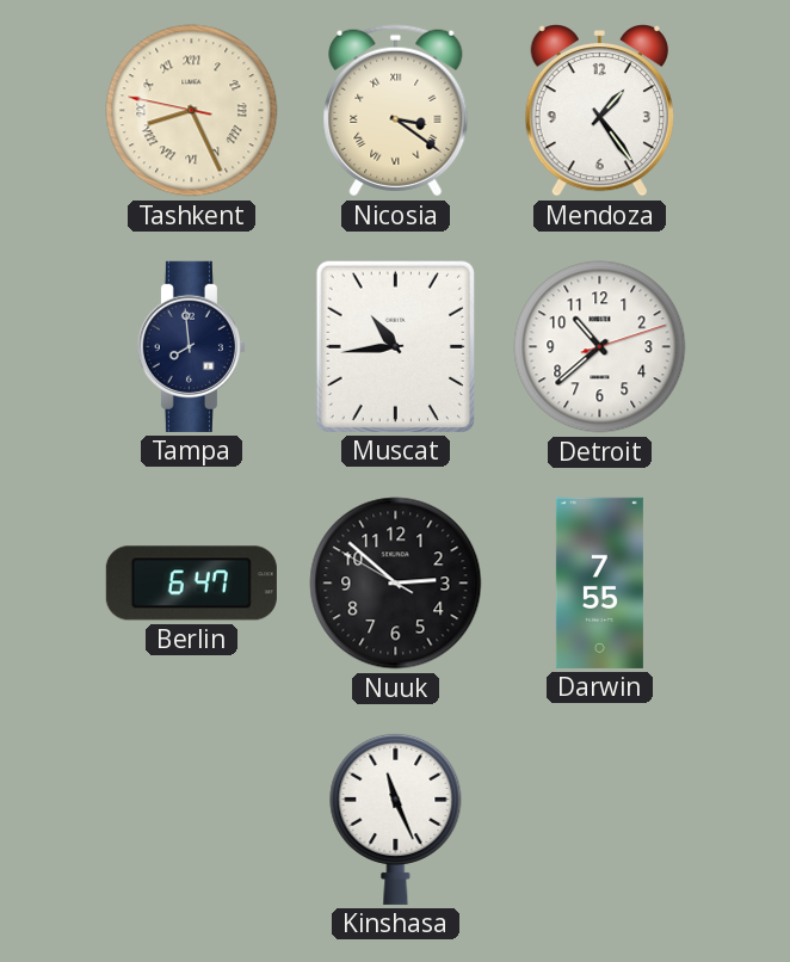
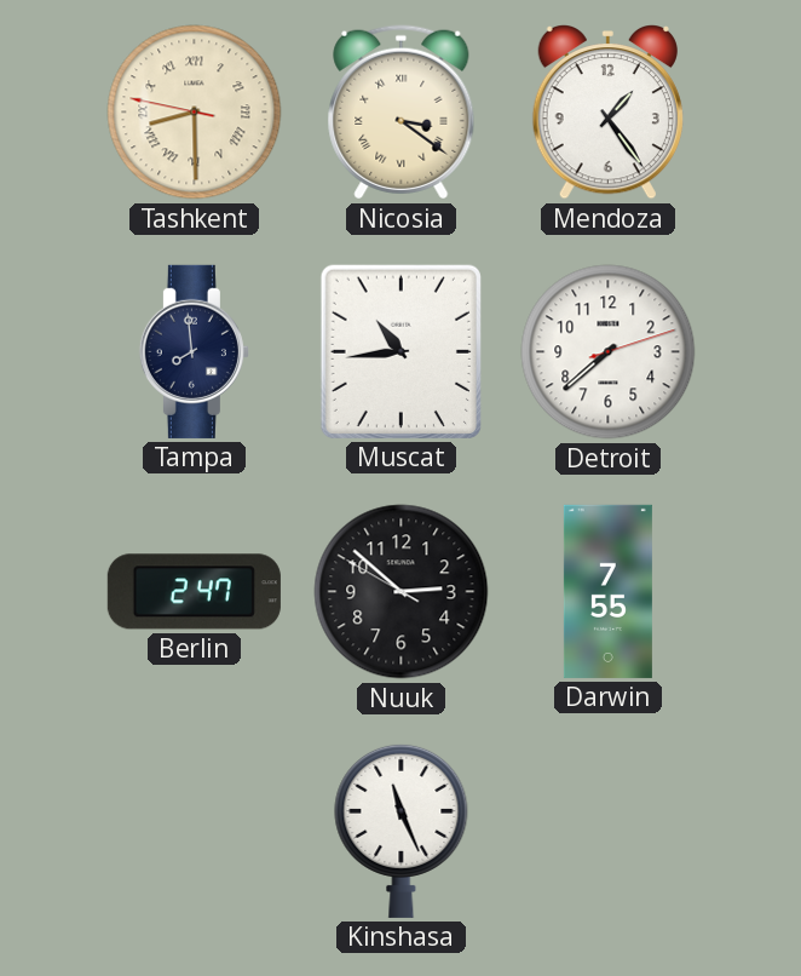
Tashkent: 8:25 -> 8:29 (195, 113)
Detroit: 10:38 -> 7:38 (609, 352)
Berlin: 6:47 -> 2:47 (194, 592)
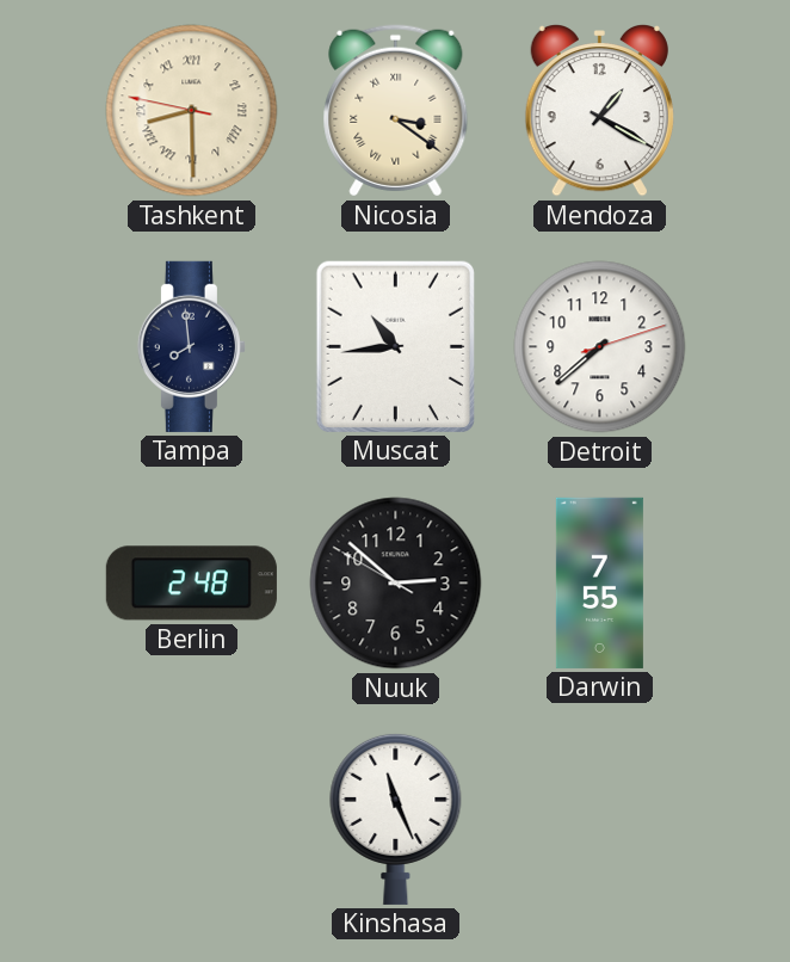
Mendoza: 1:24 -> 1:20 (599, 111)
Berlin: 2:47 -> 2:48 (191, 584)
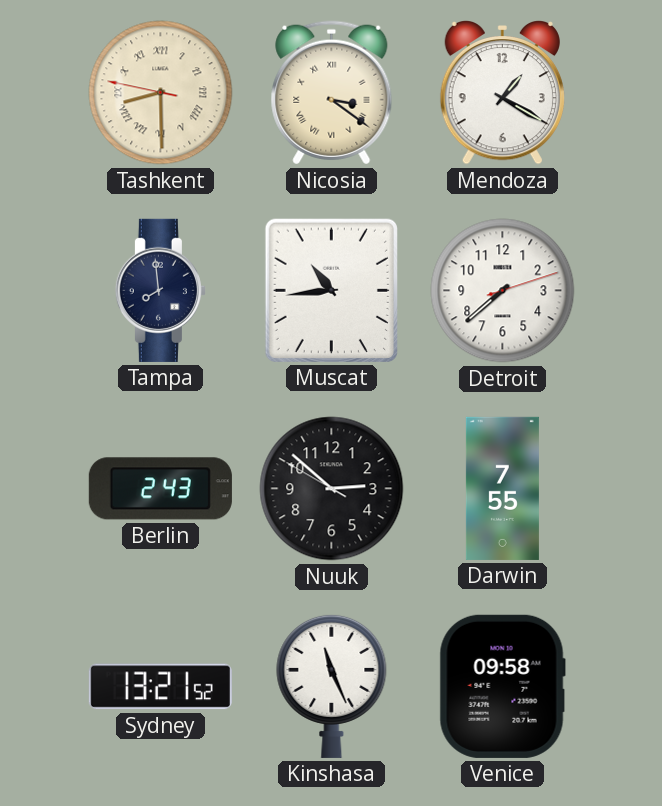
Berlin: 2:48 -> 2:43 (160, 489)
Sydney: none -> 13:21 (160, 687)
Venice: none -> 09:58 (502, 686)
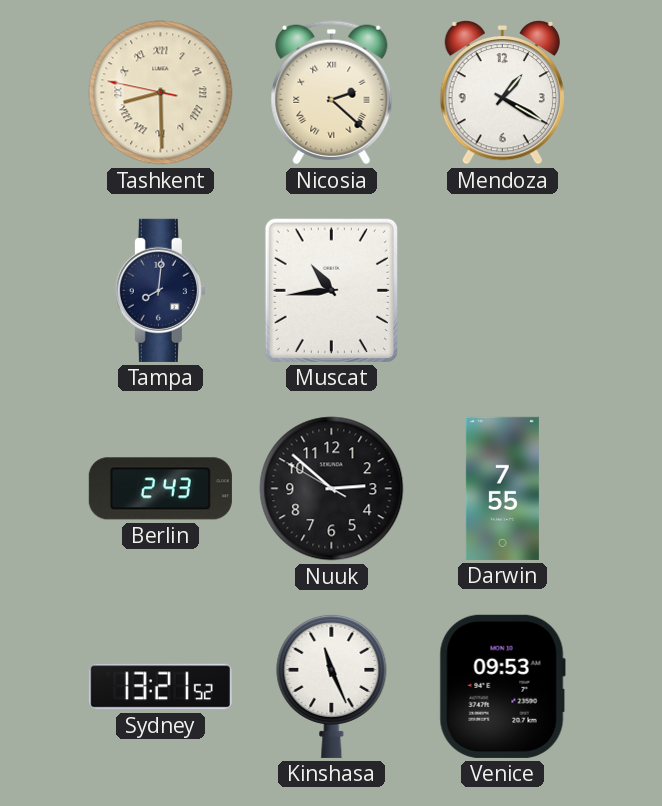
Nicosia: 3:21 -> 2:22 (332, 93)
Tampa: 7:59 -> 8:01 (160, 290)
Detroit: 7:38 -> none (503, 291)
Venice: 09:58 -> 09:53 (502, 686)
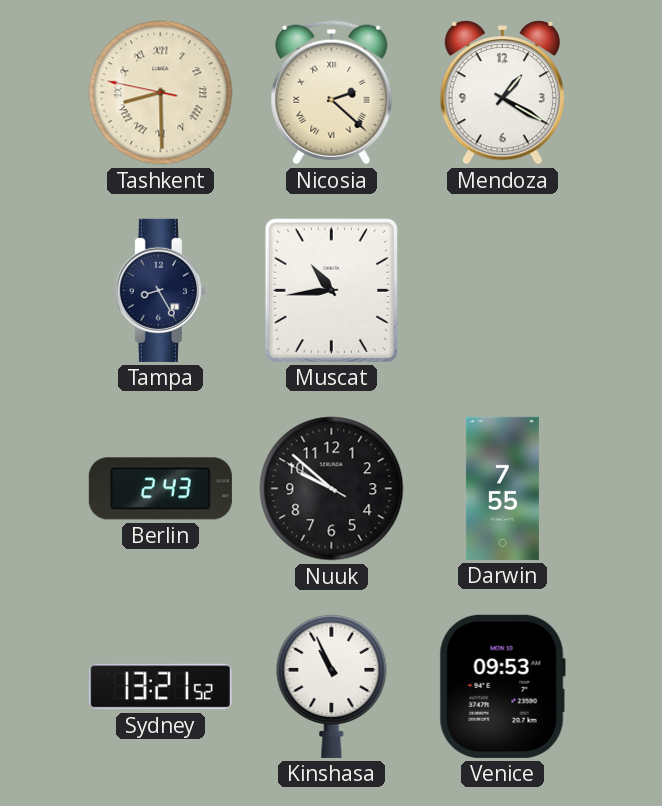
Tampa: 8:01 -> 8:25 (160, 290)
Nuuk: 2:51 -> 9:51 (332, 489)
Kinshasa: 11:26 -> 10:56 (332, 686)
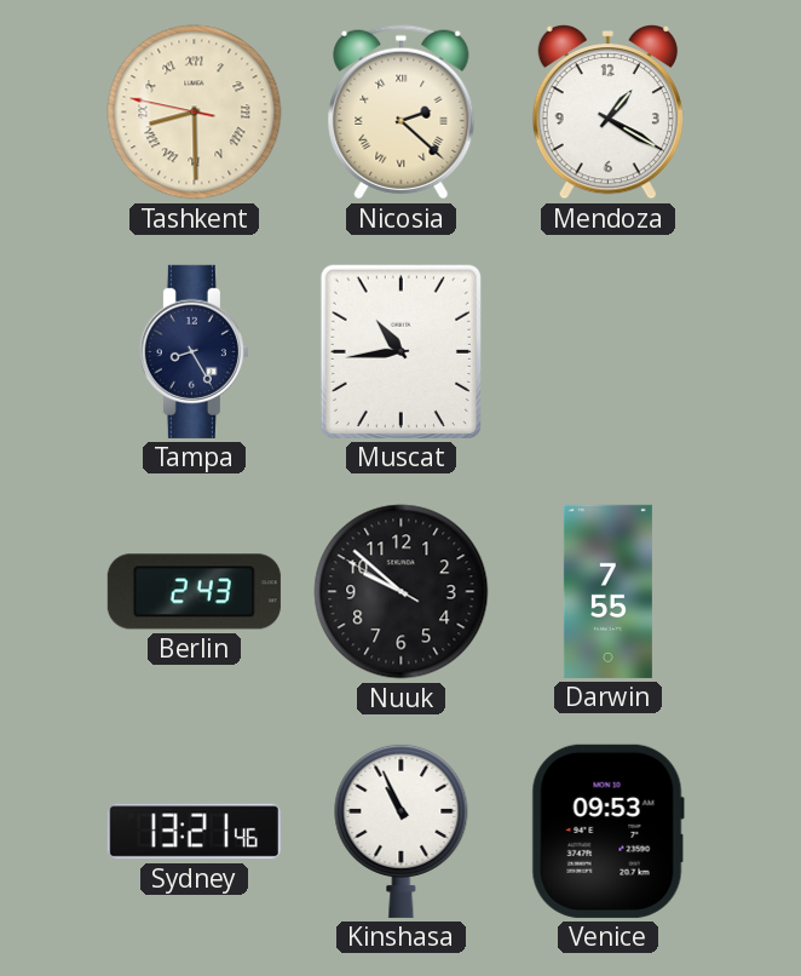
Sydney: 13:21:52 -> 13:21:46 (194, 832)
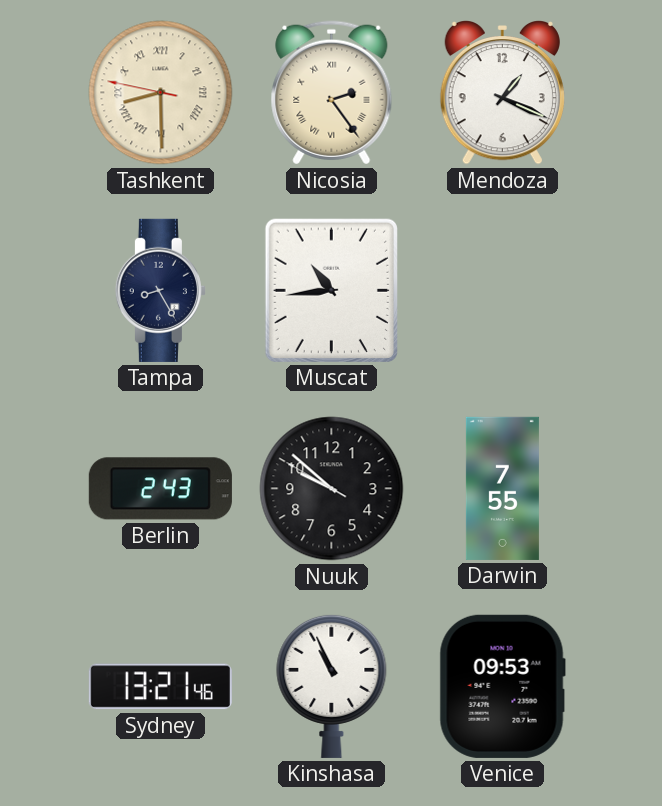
Nicosia: 2:22 -> 2:24 (332, 93)
Mendoza: 1:20 -> 1:19 (502, 93)
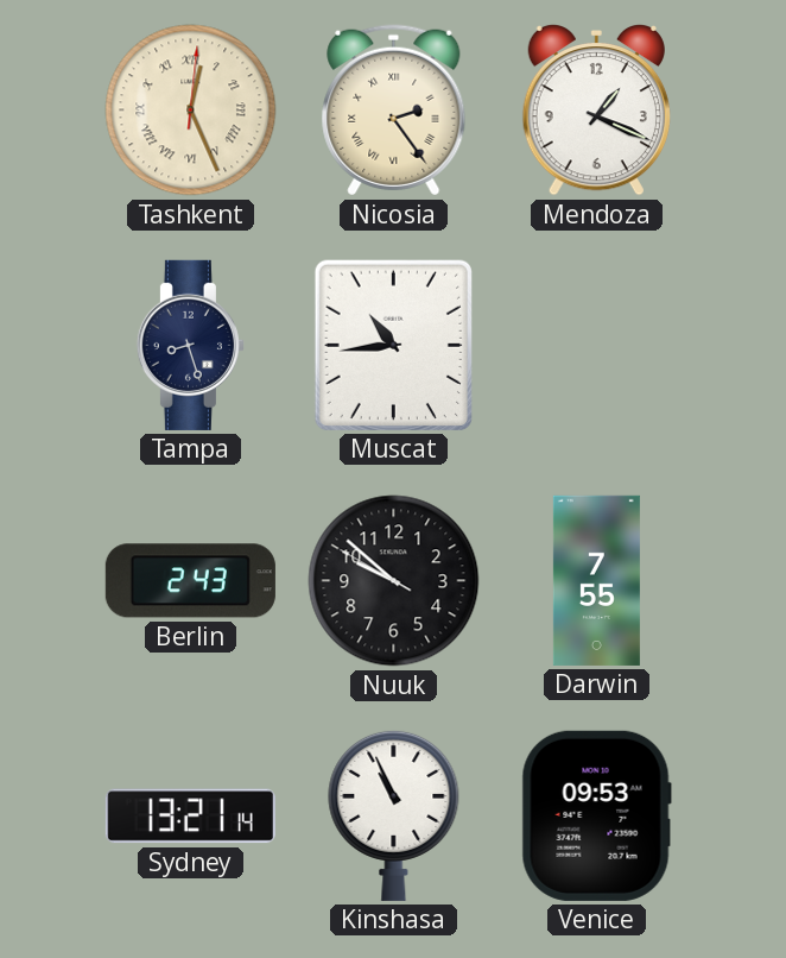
Tashkent: 8:29 -> 12:26 (191, 111)
Tampa: 8:25 -> 8:27 (190, 345)
Sydney: 13:21:46 -> 13:21:14 (190, 817)
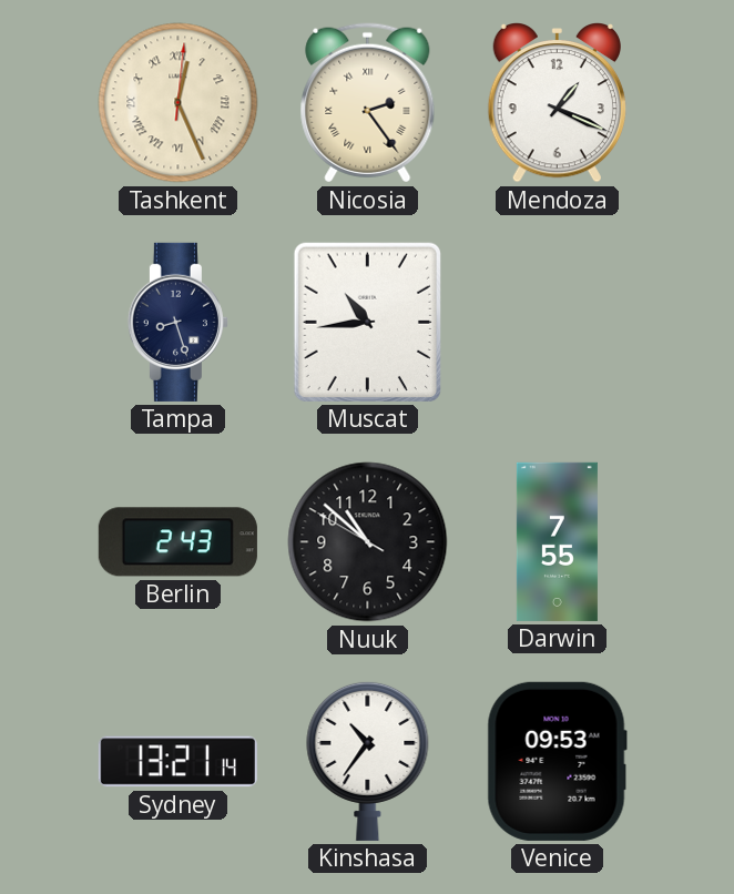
Nuuk: 9:51 -> 10:51 (368, 542)
Kinshasa: 10:56 -> 10:36 (368, 761)
